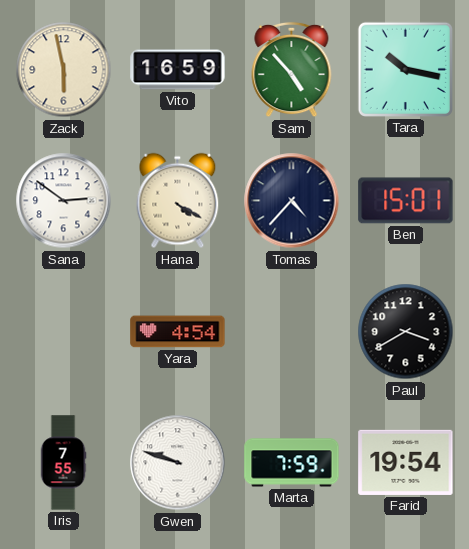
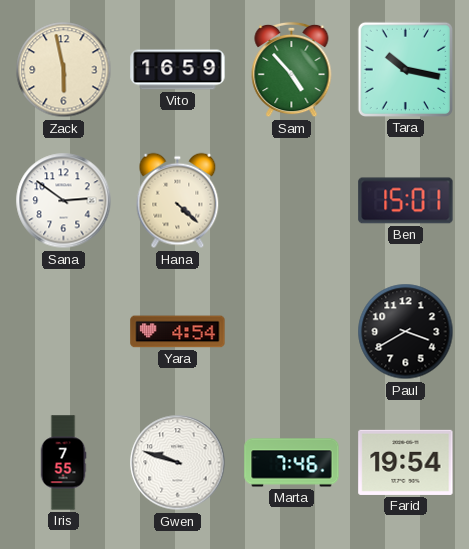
Hana: 4:20 -> 4:22 (178, 201)
Tomas: 4:37 -> none (292, 201)
Marta: 7:59 -> 7:46 (292, 463)
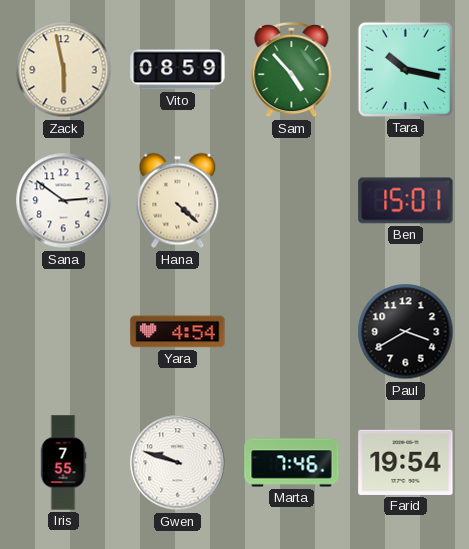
Vito: 16:59 -> 08:59 (178, 70)
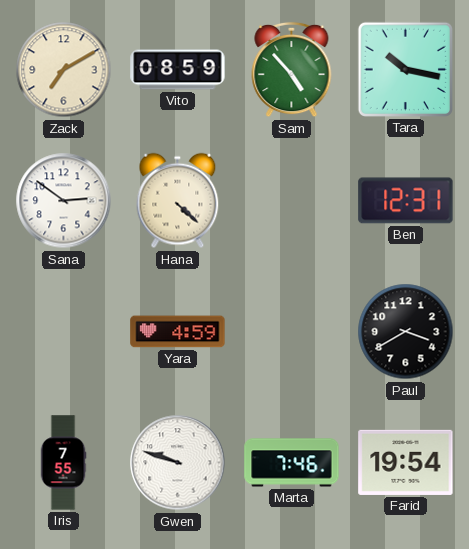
Zack: 5:58 -> 7:10 (64, 70)
Ben: 15:01 -> 12:31 (406, 201)
Yara: 4:54 -> 4:59 (178, 332)
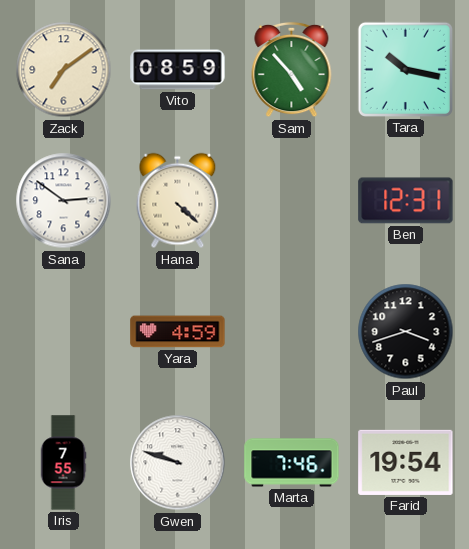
Zack: 7:10 -> 7:09 (64, 70)
Paul: 3:40 -> 3:42 (406, 332)
